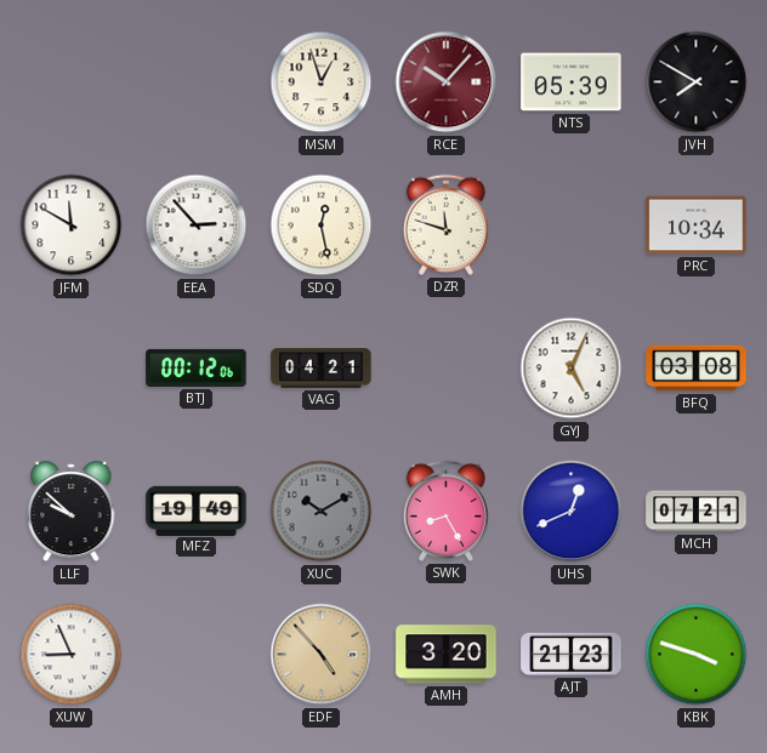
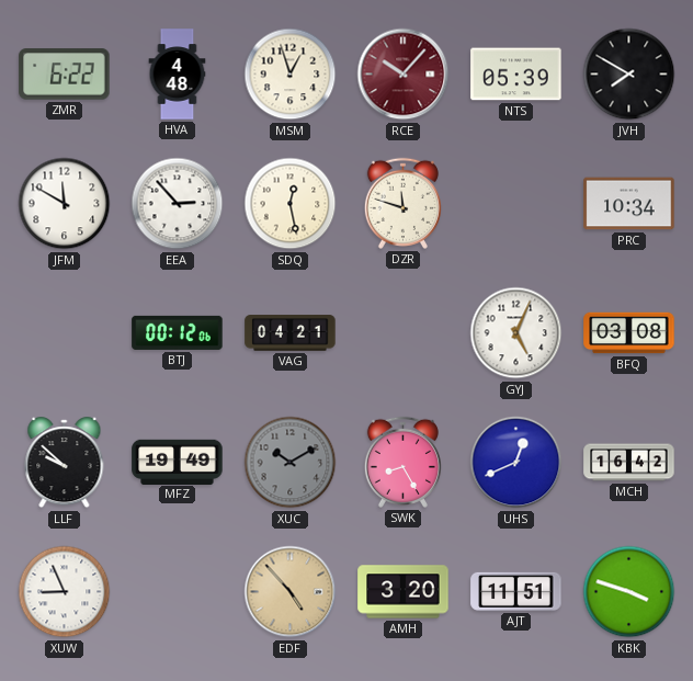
ZMR: none -> 6:22 (65, 75)
HVA: none -> 4:48 (178, 75)
MCH: 07:21 -> 16:42 (629, 463)
AJT: 21:23 -> 11:51 (516, 591)
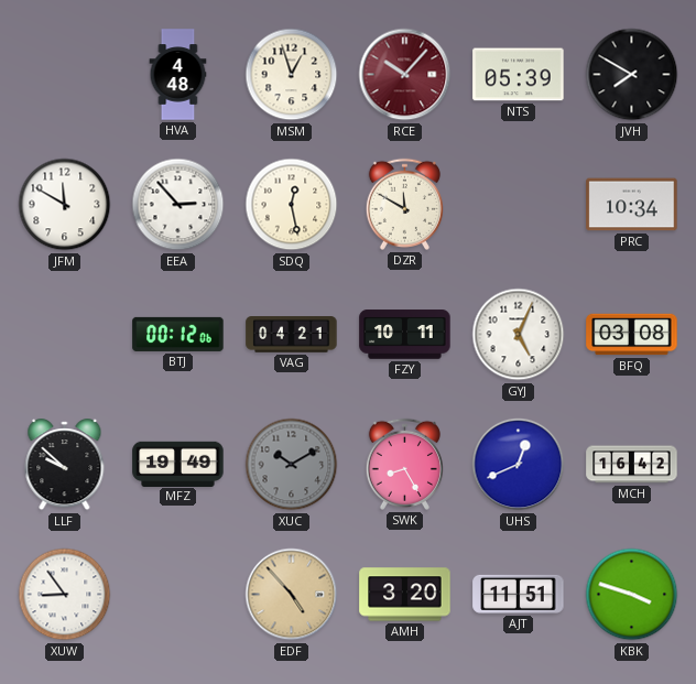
ZMR: 6:22 -> none (65, 75)
DZR: 11:48 -> 11:50 (404, 204)
FZY: none -> 10:11 (405, 335)
XUW: 8:56 -> 8:54 (65, 595)
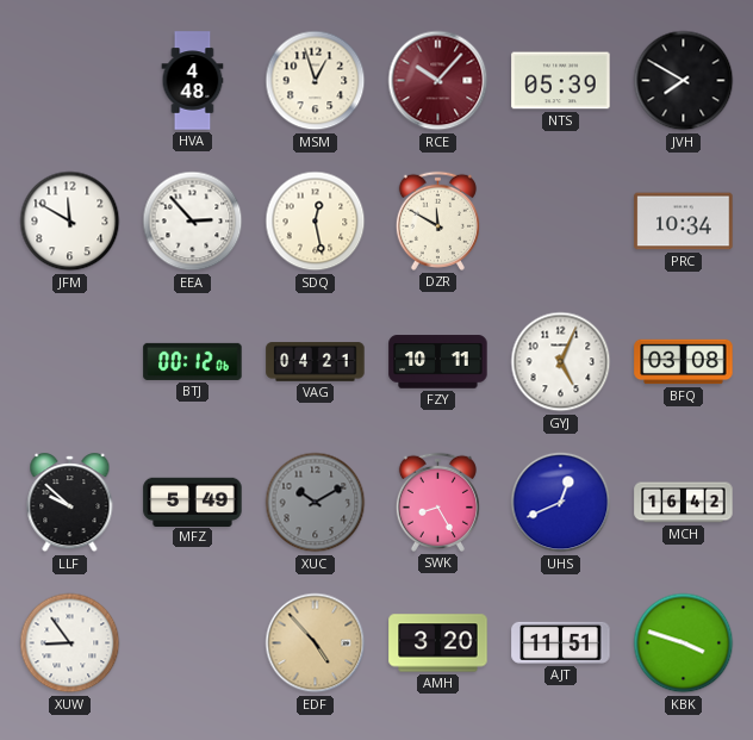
MFZ: 19:49 -> 5:49 (193, 502)
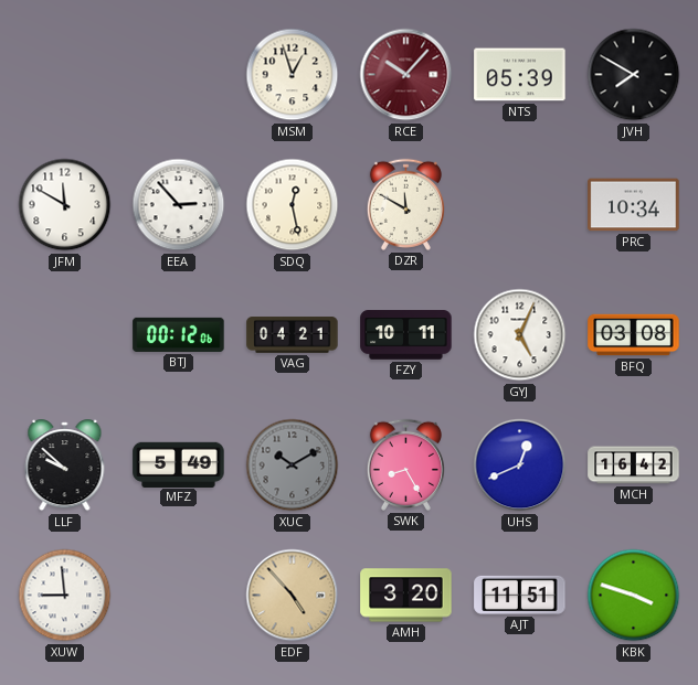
HVA: 4:48 -> none (193, 81)
XUW: 8:54 -> 8:59 (65, 596)
